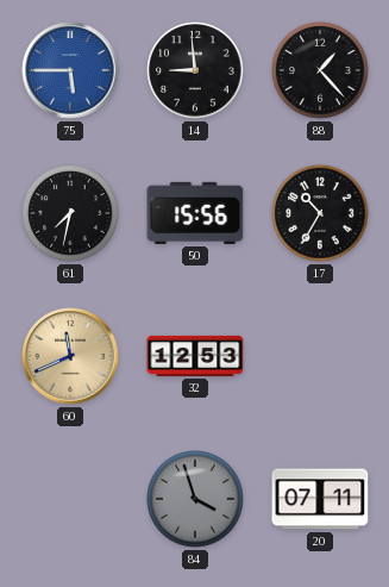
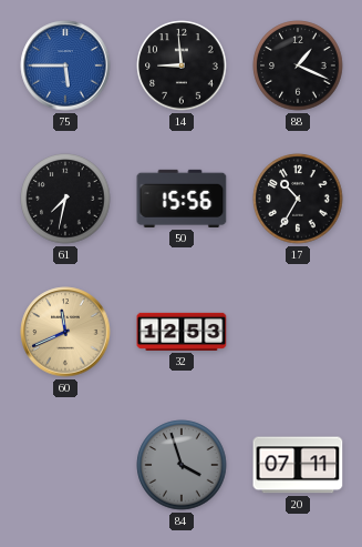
88: 1:23 -> 1:19 (298, 65)
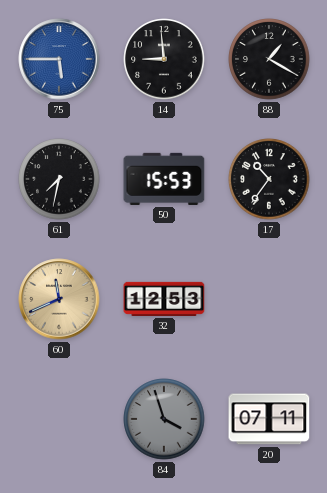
88: 1:19 -> 1:20 (269, 59)
50: 15:56 -> 15:53 (164, 179)
17: 10:35 -> 10:36 (269, 179)
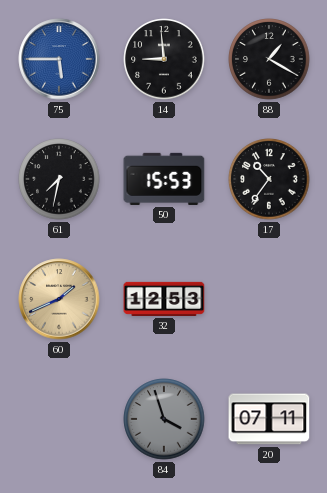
60: 11:41 -> 1:41 (59, 299)
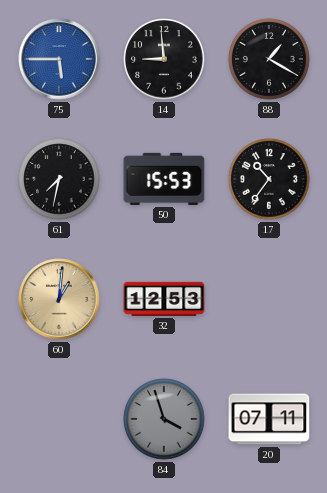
60: 1:41 -> 1:01 (59, 299)
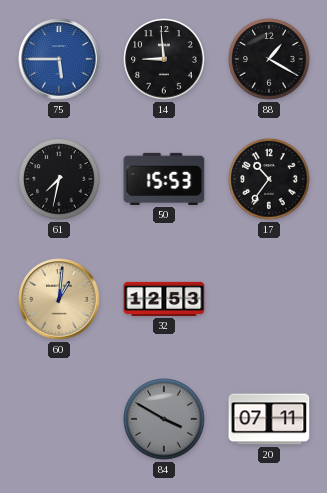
84: 3:57 -> 3:50 (164, 419)
